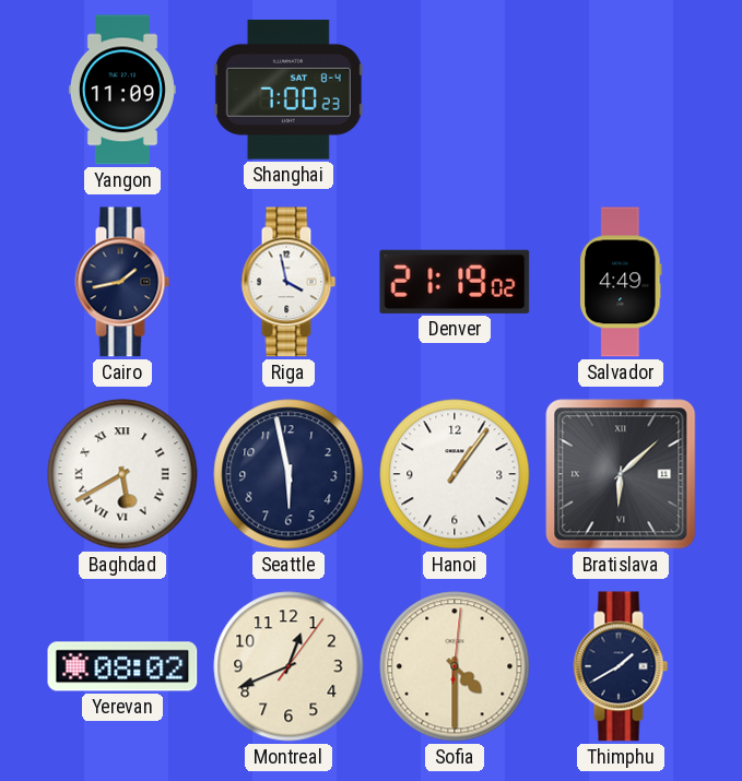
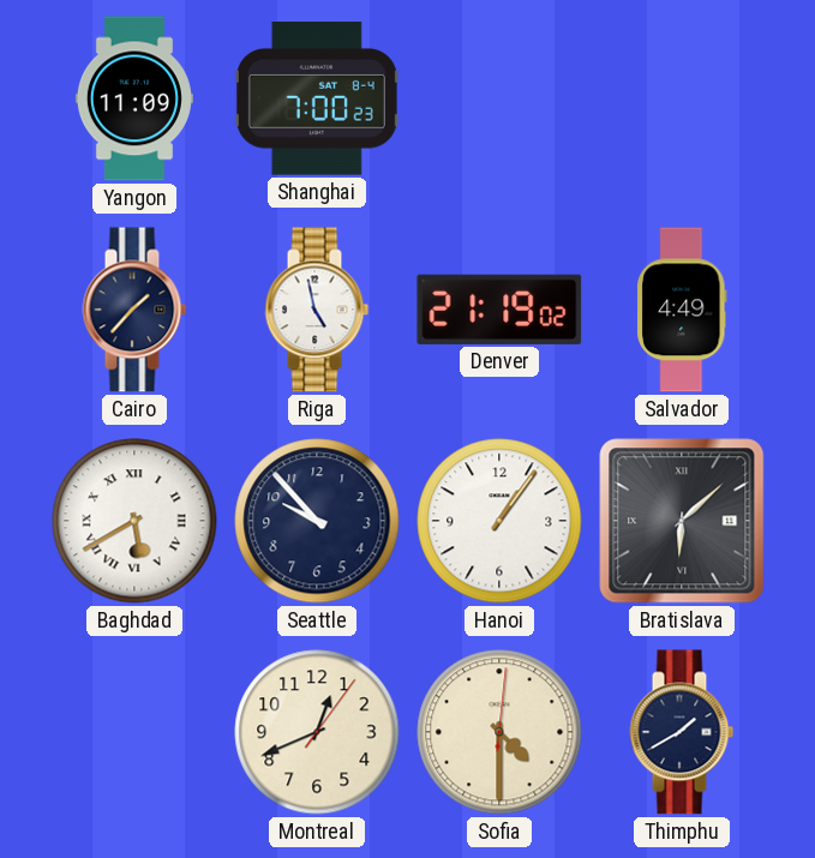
Cairo: 1:43 -> 1:37 (134, 310)
Riga: 3:58 -> 4:58 (317, 310)
Seattle: 5:58 -> 9:53 (317, 521)
Yerevan: 08:02 -> none (122, 666)
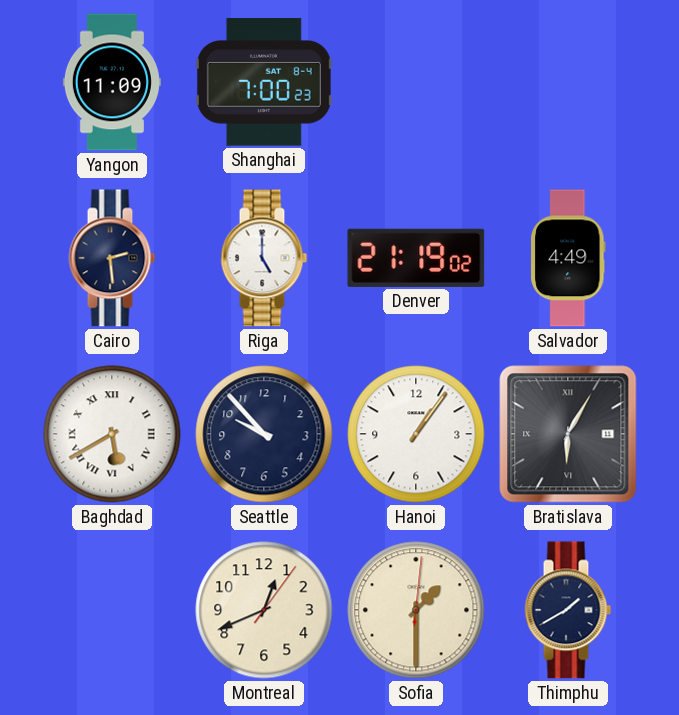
Cairo: 1:37 -> 2:29 (112, 258)
Riga: 4:58 -> 5:00 (264, 258)
Bratislava: 6:08 -> 6:05 (568, 434)
Sofia: 4:30 -> 1:30 (416, 610)
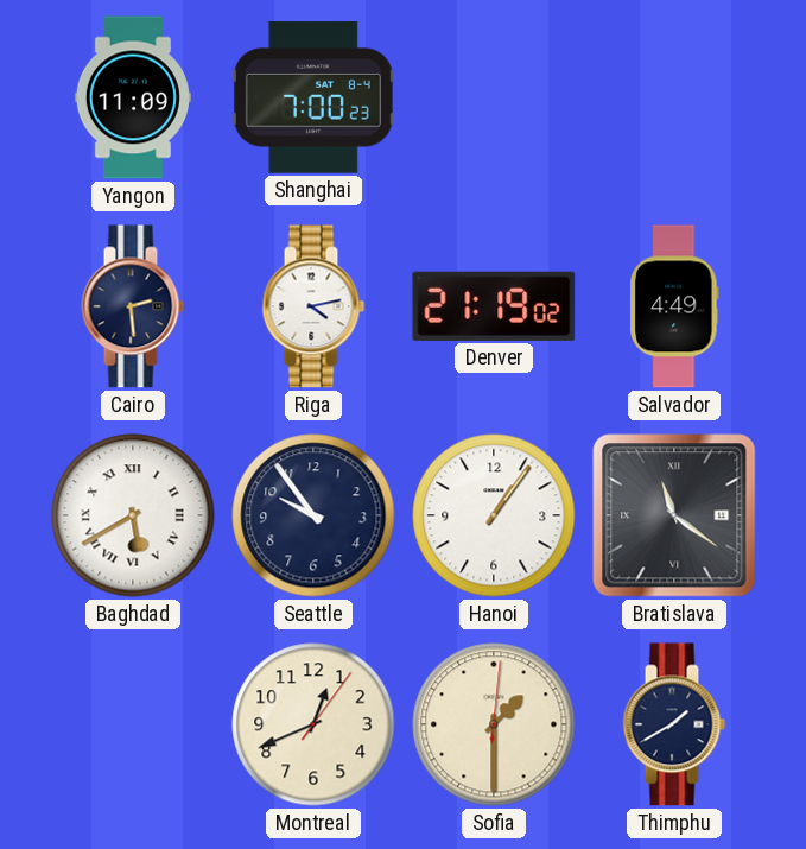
Riga: 5:00 -> 4:13 (313, 306)
Seattle: 9:53 -> 9:54 (313, 515)
Bratislava: 6:05 -> 11:21 (674, 515)
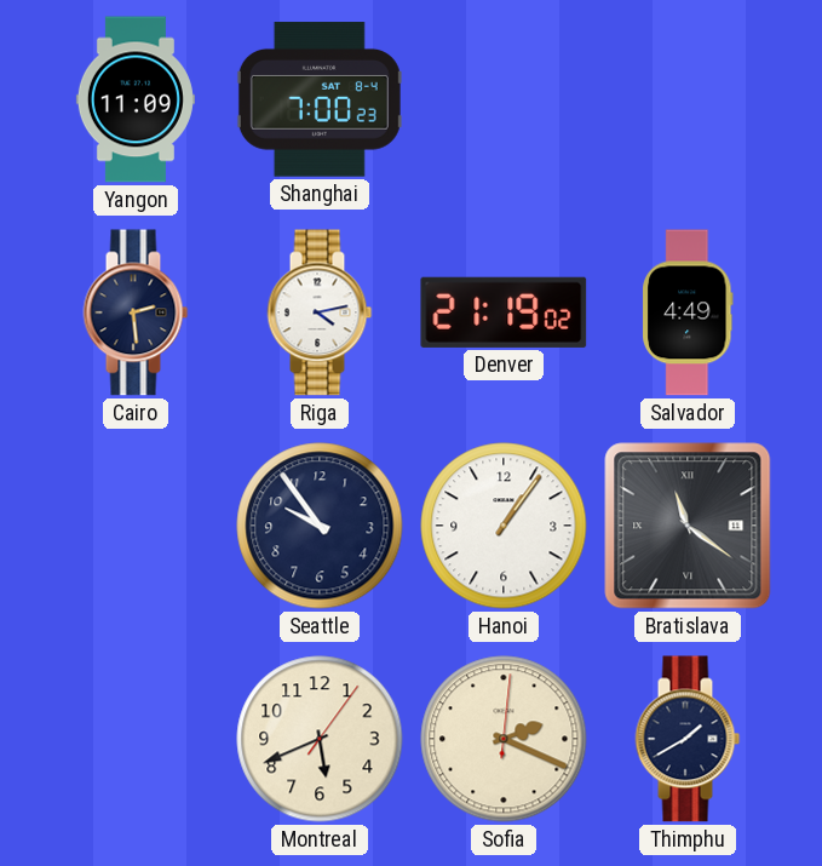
Baghdad: 5:40 -> none (133, 515)
Montreal: 12:41 -> 5:41 (320, 739)
Sofia: 1:30 -> 2:19 (504, 739)
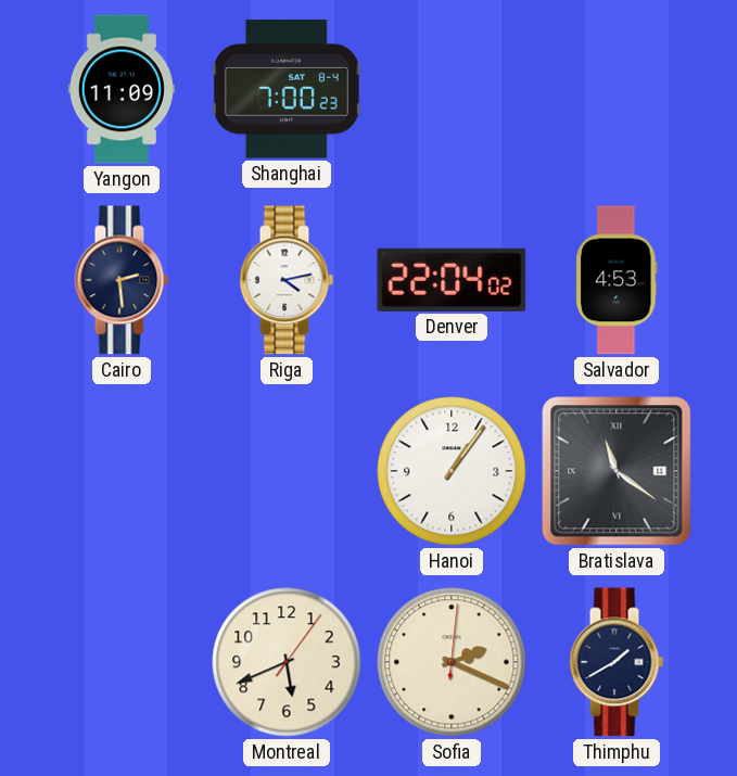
Denver: 21:19 -> 22:04 (452, 280)
Salvador: 4:49 -> 4:53 (617, 280)
Seattle: 9:54 -> none (320, 526)
